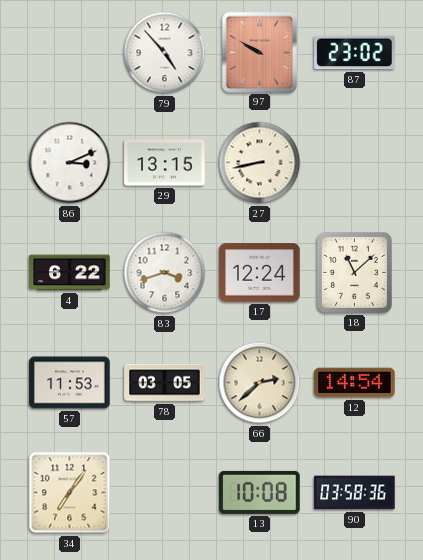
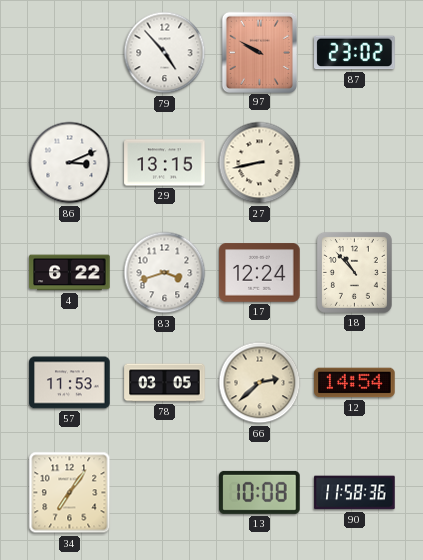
18: 11:08 -> 10:53 (354, 272)
90: 03:58 -> 11:58 (355, 493)
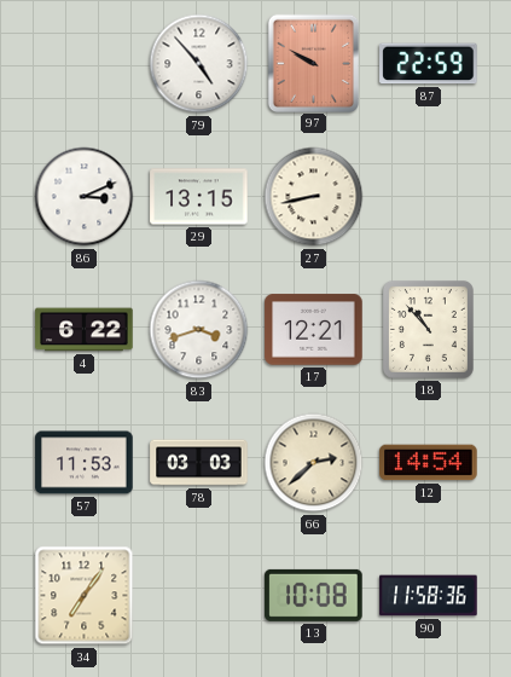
87: 23:02 -> 22:59 (429, 64)
17: 12:24 -> 12:21 (314, 330)
78: 03:05 -> 03:03 (199, 463)
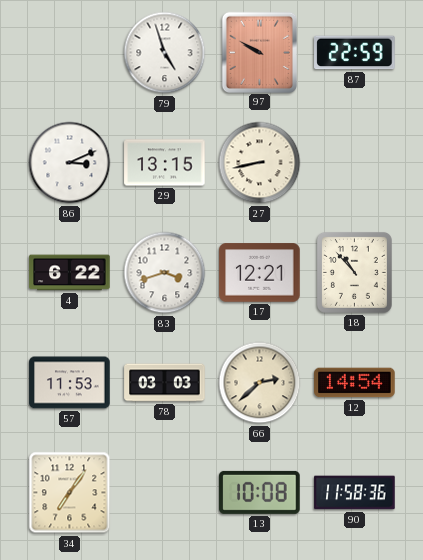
79: 4:53 -> 4:57 (165, 53)
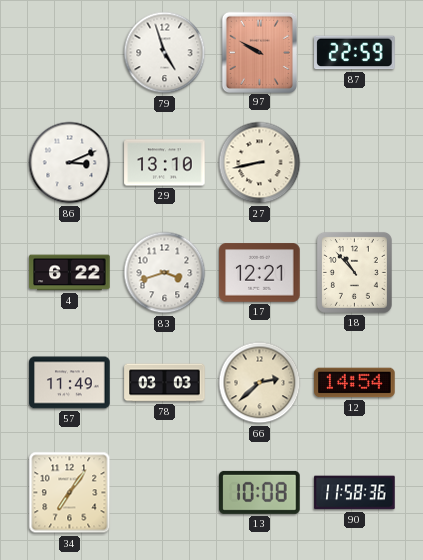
29: 13:15 -> 13:10 (165, 163)
57: 11:53 -> 11:49 (70, 383)
